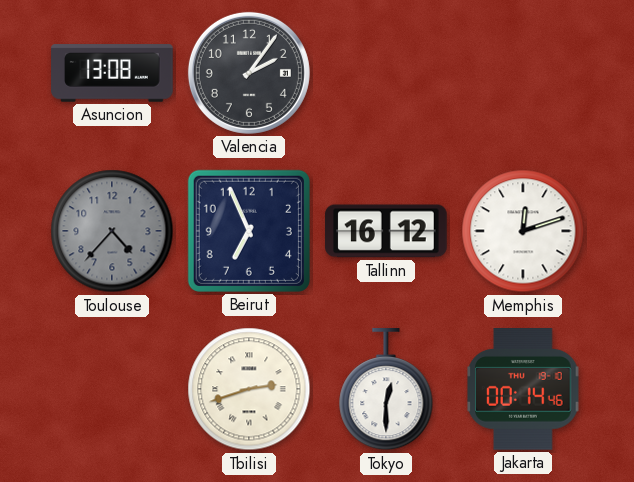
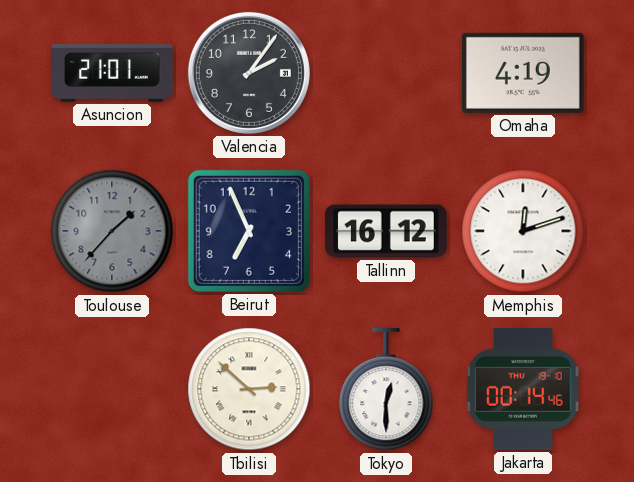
Asuncion: 13:08 -> 21:01 (112, 73)
Omaha: none -> 4:19 (524, 73)
Toulouse: 4:37 -> 1:37 (112, 231)
Tbilisi: 2:42 -> 2:52 (249, 389)
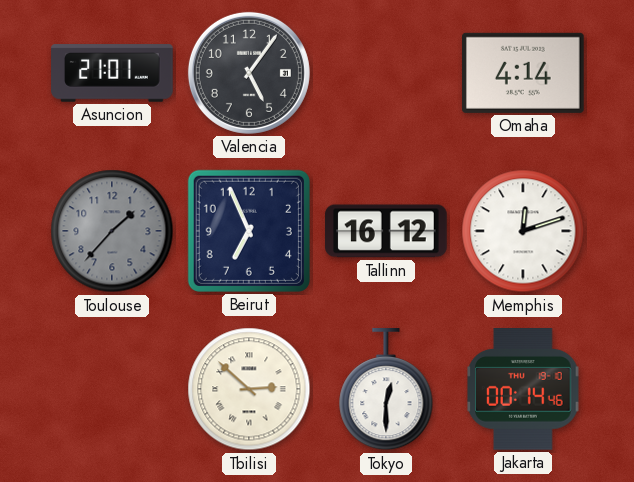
Valencia: 2:06 -> 5:06 (249, 73)
Omaha: 4:19 -> 4:14 (524, 73)
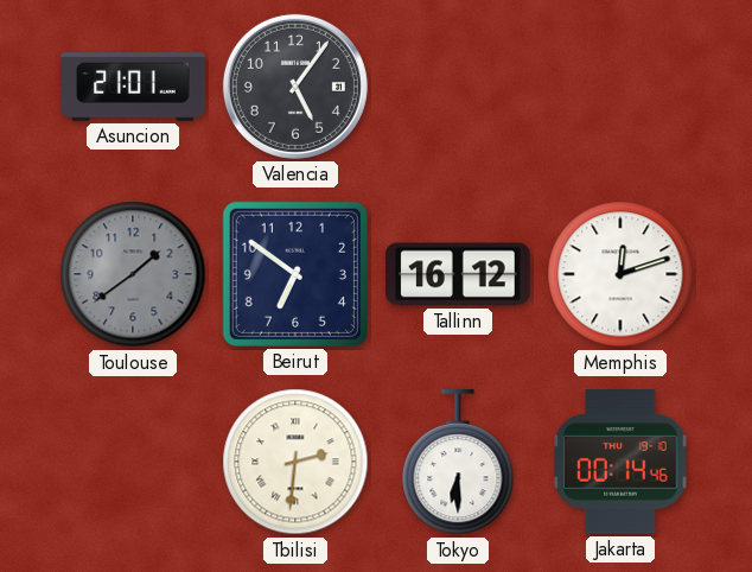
Omaha: 4:14 -> none (524, 73)
Toulouse: 1:37 -> 1:39 (133, 274)
Beirut: 6:56 -> 6:51 (295, 274)
Tbilisi: 2:52 -> 2:31 (295, 462)
Tokyo: 12:30 -> 6:30 (458, 463)
